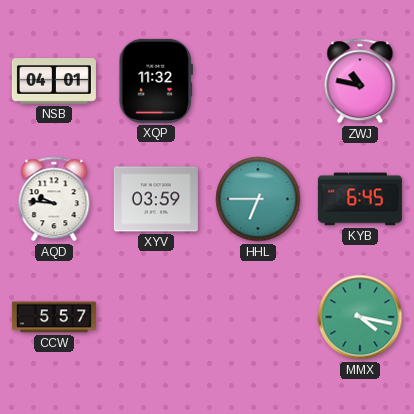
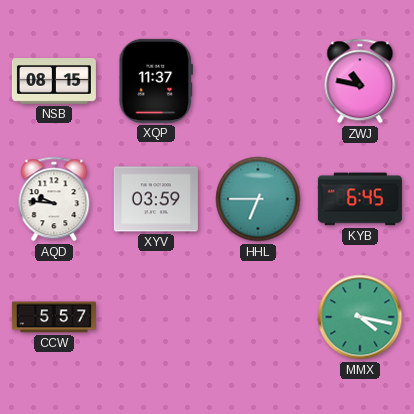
NSB: 04:01 -> 08:15 (54, 82)
XQP: 11:32 -> 11:37 (155, 81)
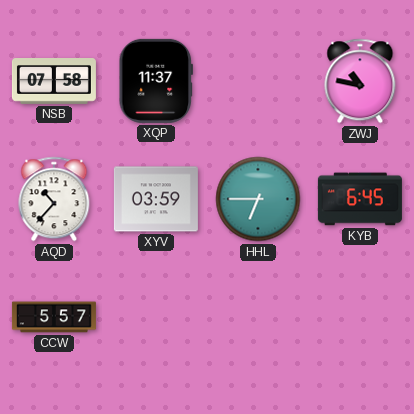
NSB: 08:15 -> 07:58 (54, 82)
AQD: 9:46 -> 10:37 (54, 199)
MMX: 4:17 -> none (360, 317)
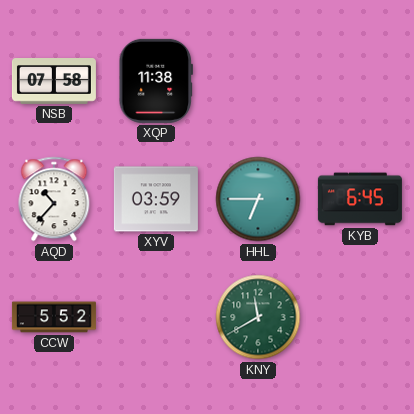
XQP: 11:37 -> 11:38 (155, 81)
ZWJ: 10:47 -> none (360, 81)
CCW: 5:57 -> 5:52 (54, 317)
KNY: none -> 11:40 (258, 317)
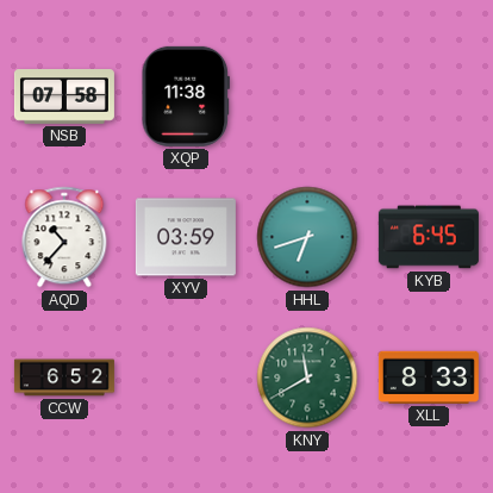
HHL: 6:45 -> 6:42 (307, 237)
CCW: 5:52 -> 6:52 (64, 377)
XLL: none -> 8:33 (429, 377)
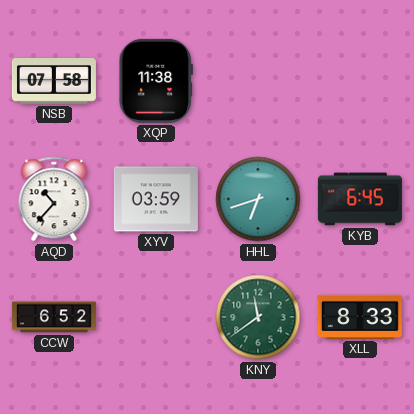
KNY: 11:40 -> 11:39 (258, 317)
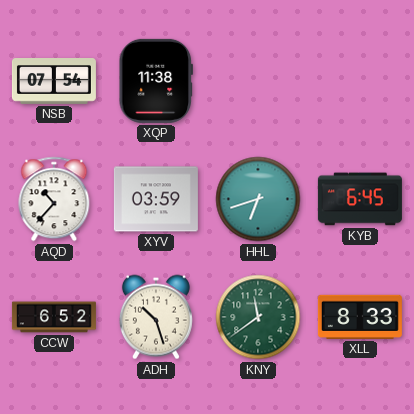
NSB: 07:58 -> 07:54 (54, 82)
ADH: none -> 10:27 (156, 317)
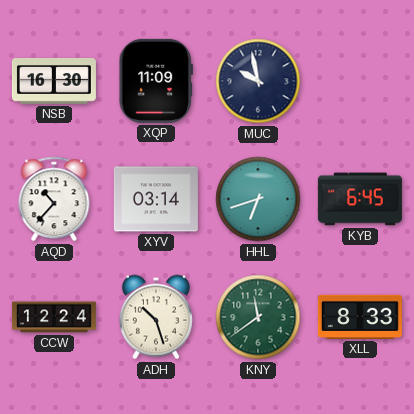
NSB: 07:54 -> 16:30 (54, 82)
XQP: 11:38 -> 11:09 (155, 81)
MUC: none -> 9:58 (258, 81)
XYV: 03:59 -> 03:14 (156, 199)
CCW: 6:52 -> 12:24 (54, 317)
